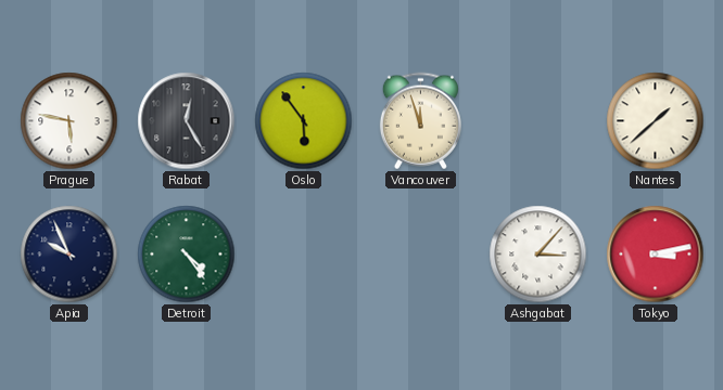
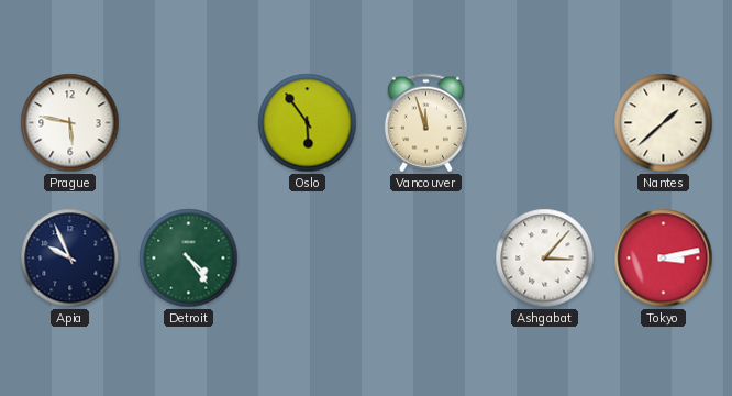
Rabat: 12:25 -> none (187, 121)
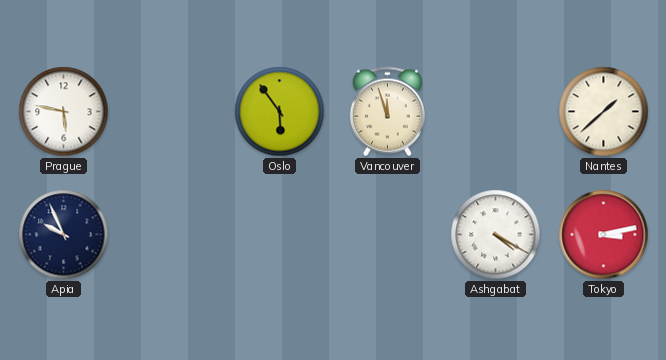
Detroit: 4:24 -> none (189, 258)
Ashgabat: 3:07 -> 4:20 (496, 235)
